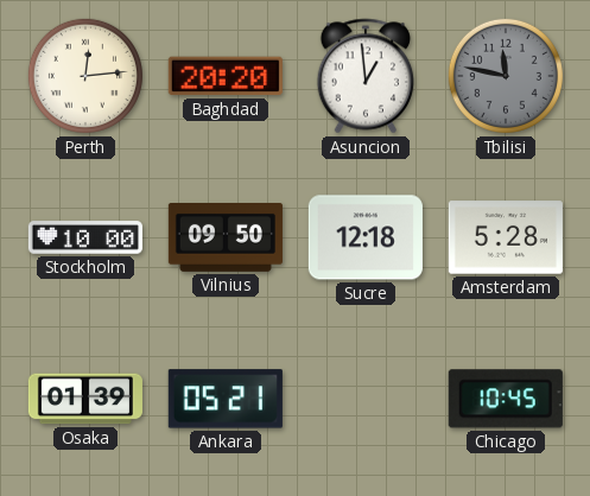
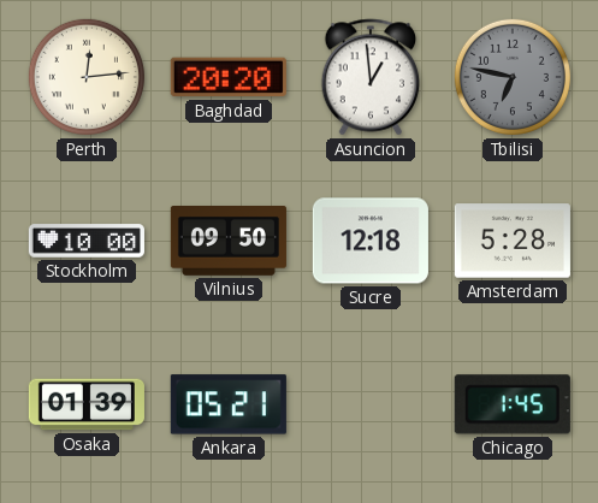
Tbilisi: 11:47 -> 6:47 (513, 77)
Chicago: 10:45 -> 1:45 (513, 404)
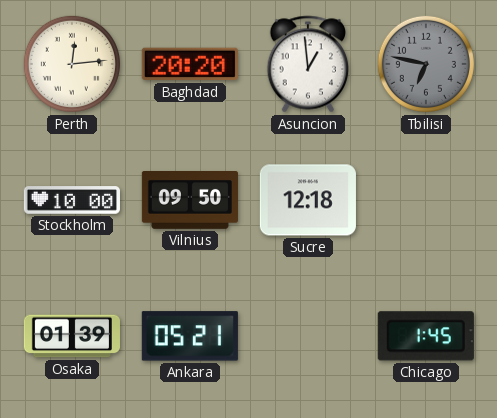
Amsterdam: 5:28 -> none (513, 241)
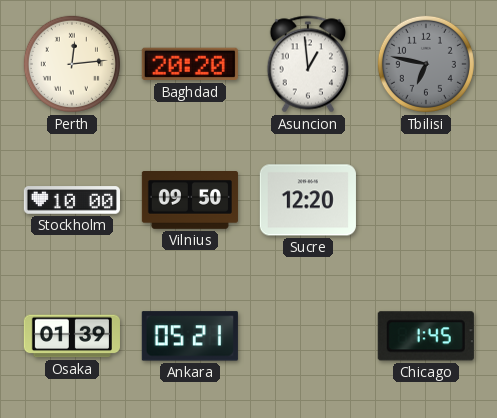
Sucre: 12:18 -> 12:20 (308, 200)
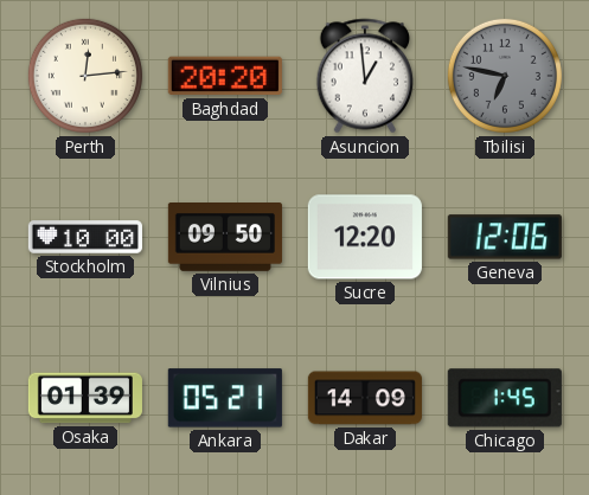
Geneva: none -> 12:06 (505, 237)
Dakar: none -> 14:09 (365, 398)
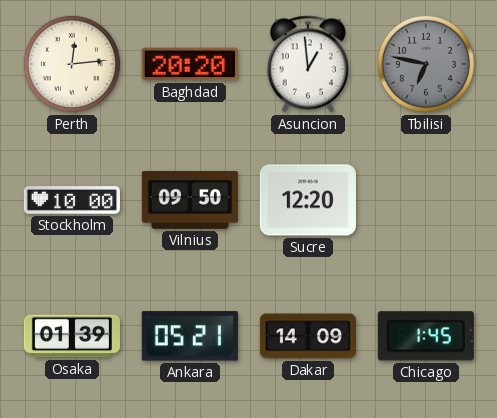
Geneva: 12:06 -> none (505, 237)
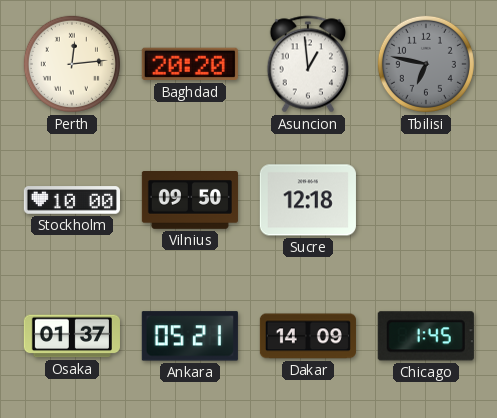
Sucre: 12:20 -> 12:18 (308, 200)
Osaka: 01:39 -> 01:37 (72, 336)
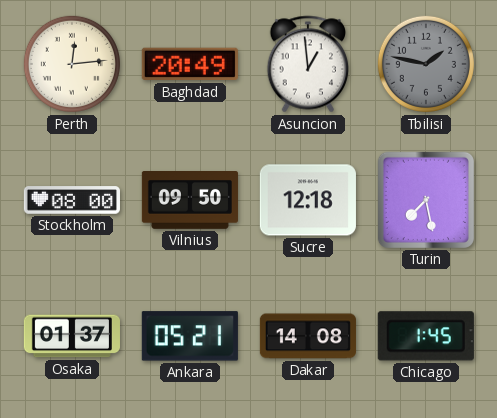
Baghdad: 20:20 -> 20:49 (190, 64)
Tbilisi: 6:47 -> 1:47 (426, 64)
Stockholm: 10:00 -> 08:00 (72, 200)
Turin: none -> 7:28 (426, 200)
Dakar: 14:09 -> 14:08 (308, 336)
